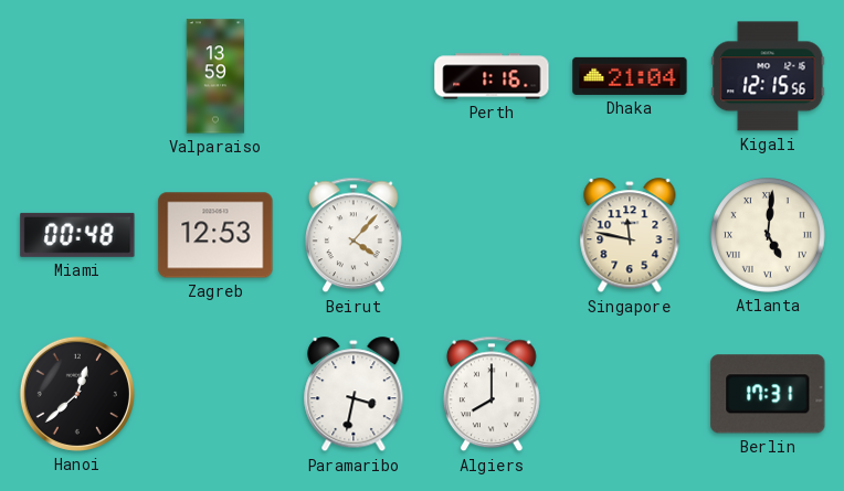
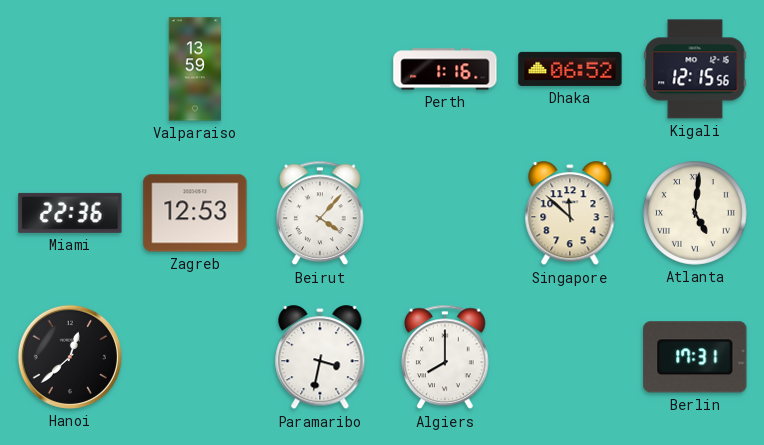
Dhaka: 21:04 -> 06:52 (570, 69)
Miami: 00:48 -> 22:36 (70, 213)
Singapore: 11:47 -> 11:52 (570, 214)
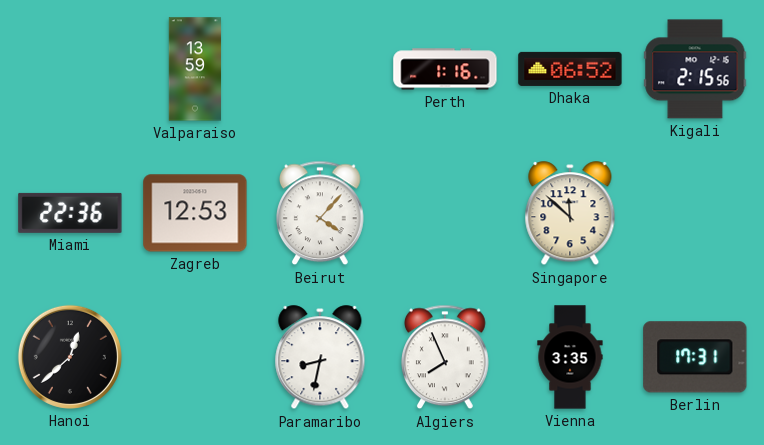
Kigali: 12:15 -> 2:15 (695, 69)
Atlanta: 5:01 -> none (696, 214)
Paramaribo: 3:32 -> 8:32 (320, 358)
Algiers: 8:00 -> 7:56 (446, 357)
Vienna: none -> 3:35 (570, 357)
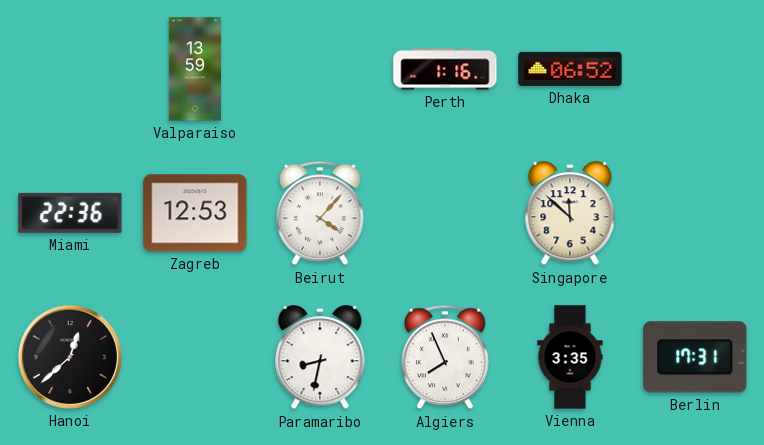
Kigali: 2:15 -> none (695, 69)
